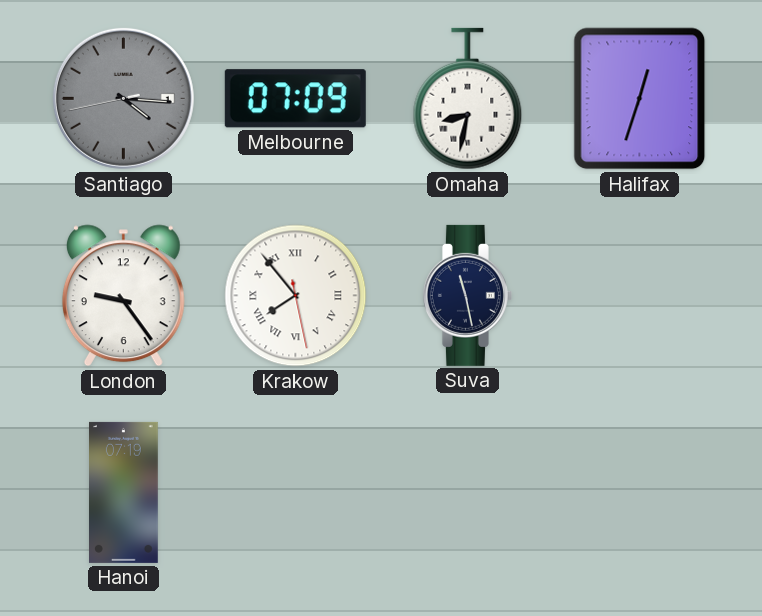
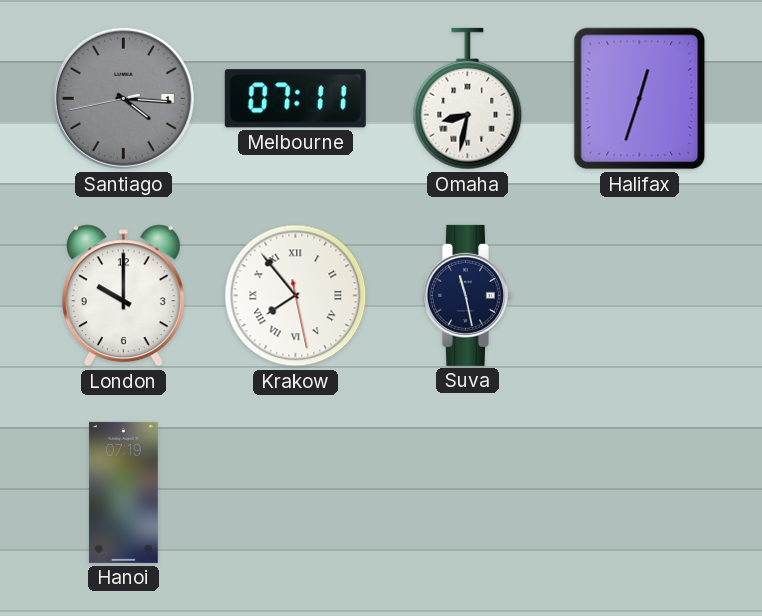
Melbourne: 07:09 -> 07:11 (295, 99)
London: 9:24 -> 10:00 (123, 296)
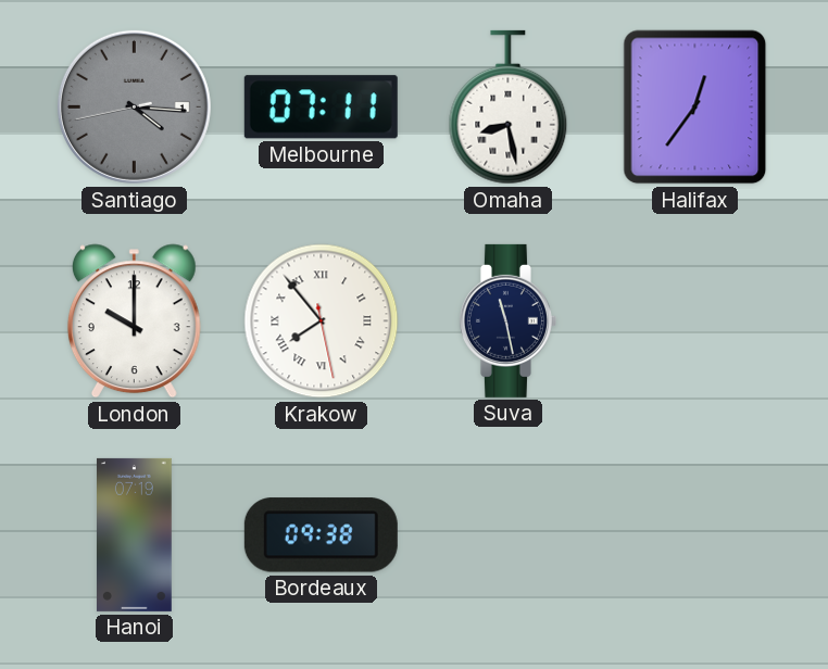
Omaha: 8:32 -> 8:28 (509, 108)
Halifax: 12:33 -> 12:36 (695, 108)
Bordeaux: none -> 09:38 (321, 535)
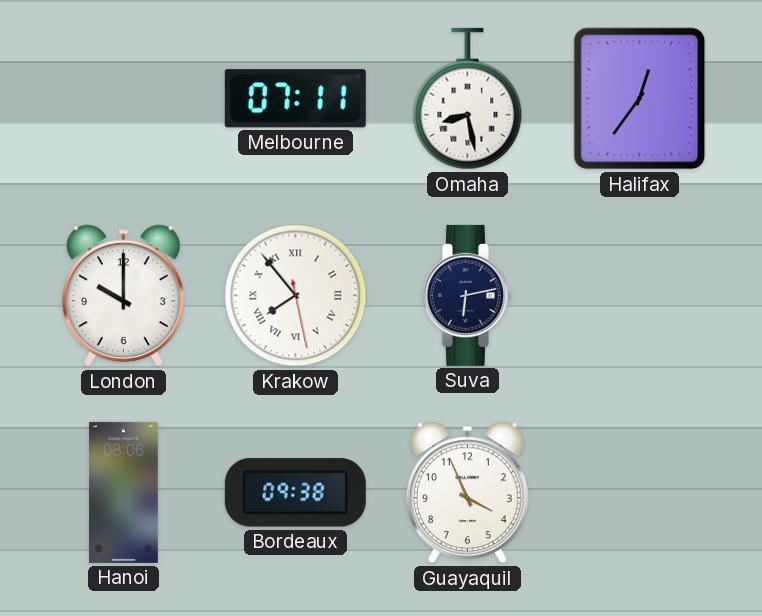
Santiago: 4:15 -> none (134, 106)
Suva: 11:28 -> 6:13 (467, 295)
Hanoi: 07:19 -> 08:06 (124, 492)
Guayaquil: none -> 3:56 (467, 493)
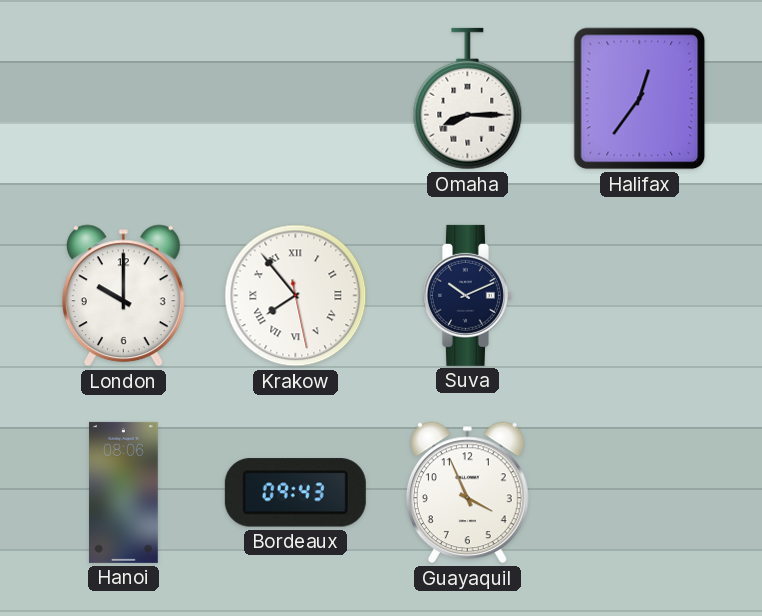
Melbourne: 07:11 -> none (295, 99)
Omaha: 8:28 -> 8:15 (468, 99)
Suva: 6:13 -> 10:11 (467, 295)
Bordeaux: 09:38 -> 09:43 (295, 493)
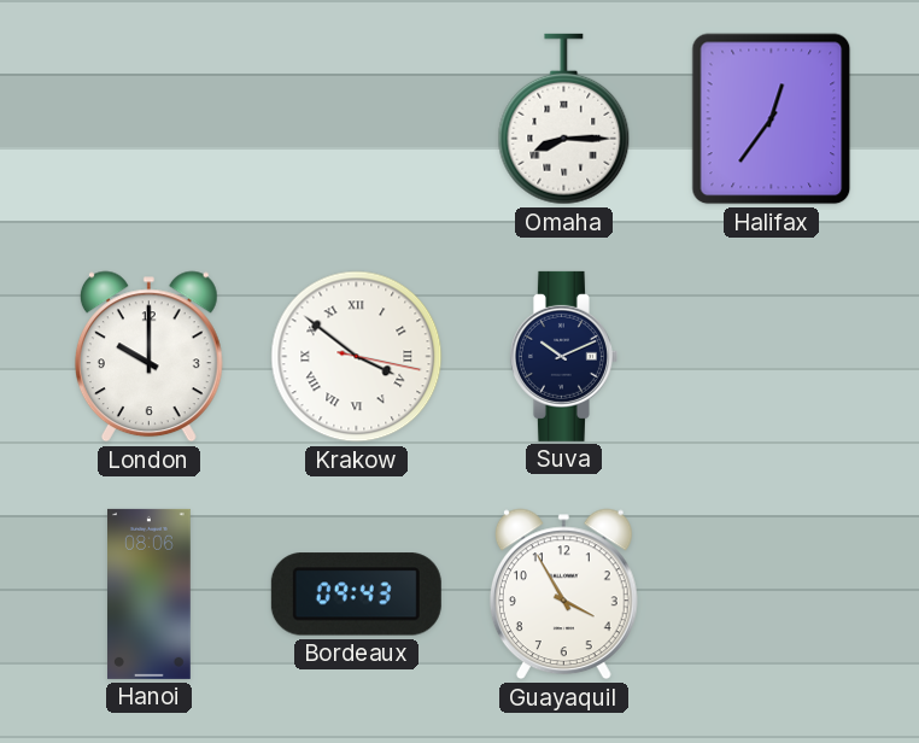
Krakow: 7:53 -> 3:51 (357, 357)
Guayaquil: 3:56 -> 3:55 (563, 595)
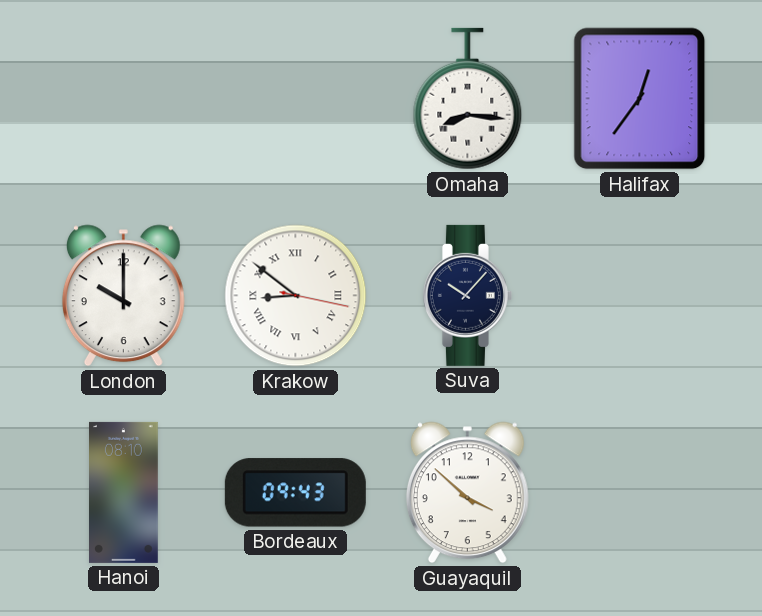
Omaha: 8:15 -> 8:16 (468, 99)
Krakow: 3:51 -> 8:51 (296, 296)
Suva: 10:11 -> 10:07 (467, 295)
Hanoi: 08:06 -> 08:10 (124, 492)
Guayaquil: 3:55 -> 3:52 (467, 493)
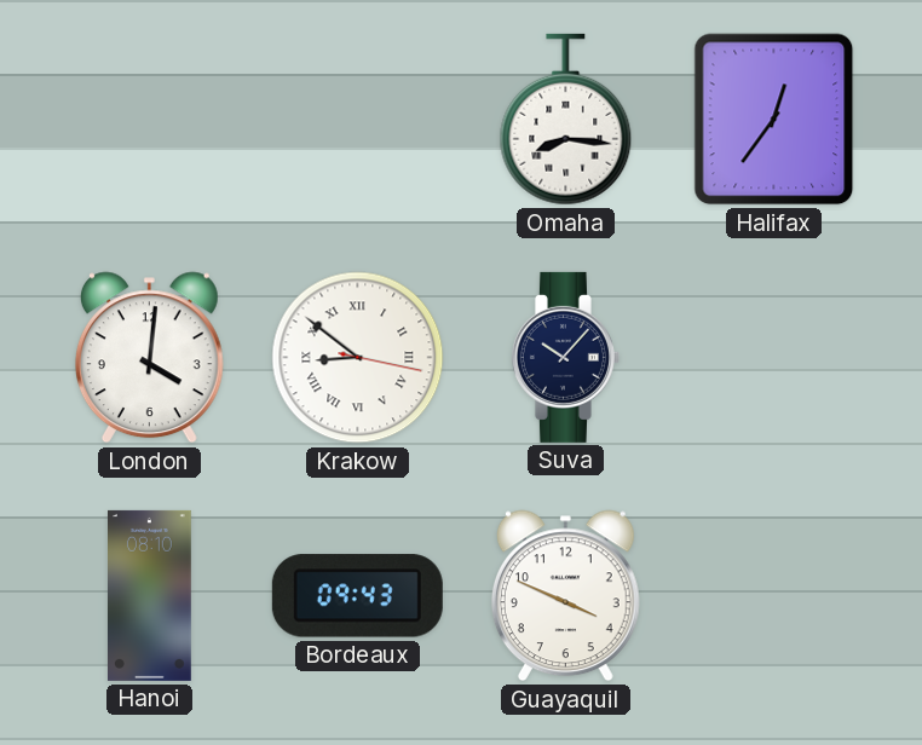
London: 10:00 -> 4:01 (149, 358)
Guayaquil: 3:52 -> 3:49 (565, 596)
